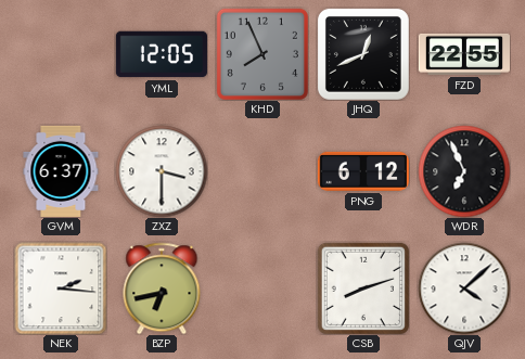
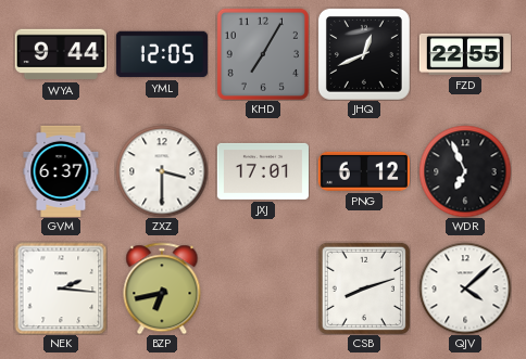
WYA: none -> 9:44 (61, 54)
KHD: 7:56 -> 7:05 (263, 54)
JXJ: none -> 17:01 (263, 171)
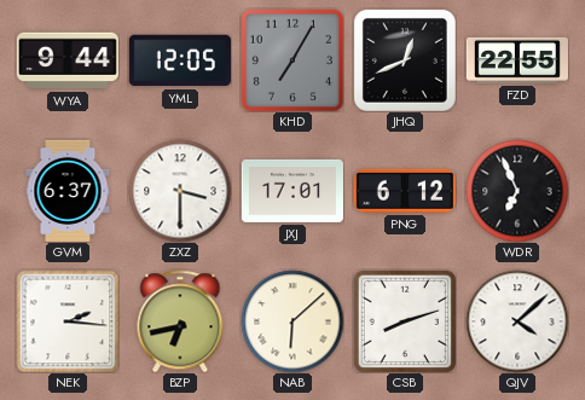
NAB: none -> 6:08 (292, 321)
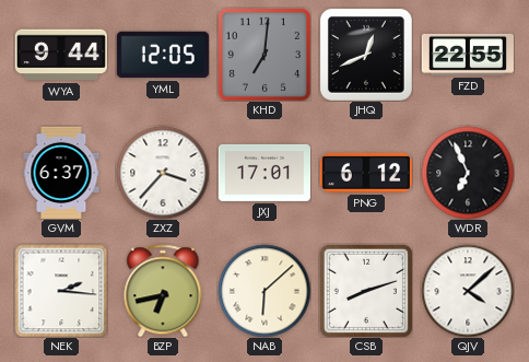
KHD: 7:05 -> 7:01 (264, 55)
ZXZ: 3:30 -> 3:37 (163, 173)
